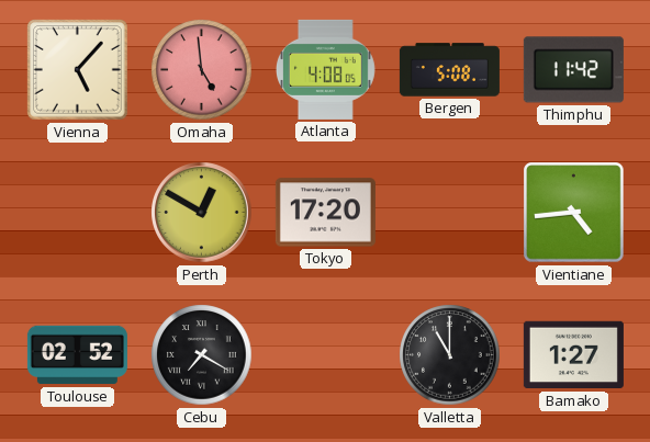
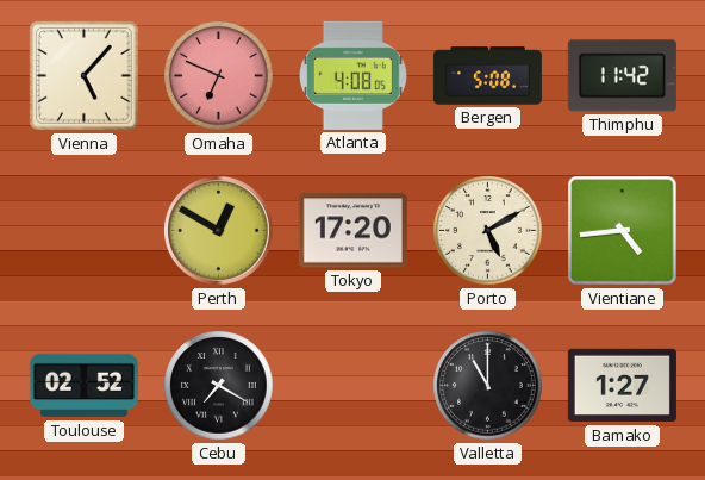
Omaha: 4:59 -> 6:49 (219, 76)
Porto: none -> 5:10 (488, 231)
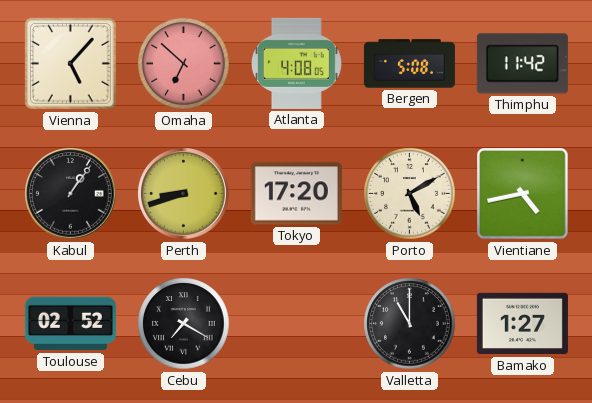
Omaha: 6:49 -> 6:52 (184, 64)
Kabul: none -> 1:06 (71, 194)
Perth: 12:50 -> 8:42 (184, 194)
Vientiane: 4:44 -> 4:43 (523, 194)
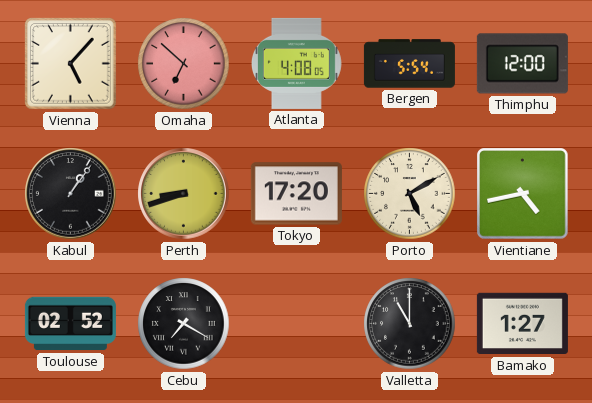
Bergen: 5:08 -> 5:54 (409, 64)
Thimphu: 11:42 -> 12:00 (522, 64)
